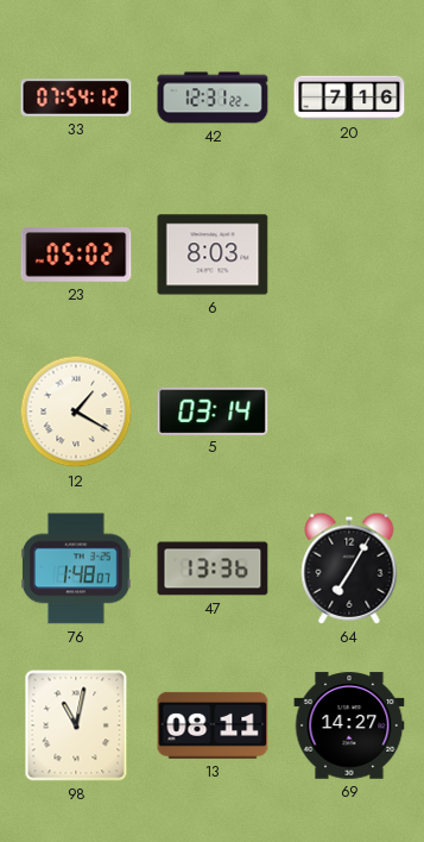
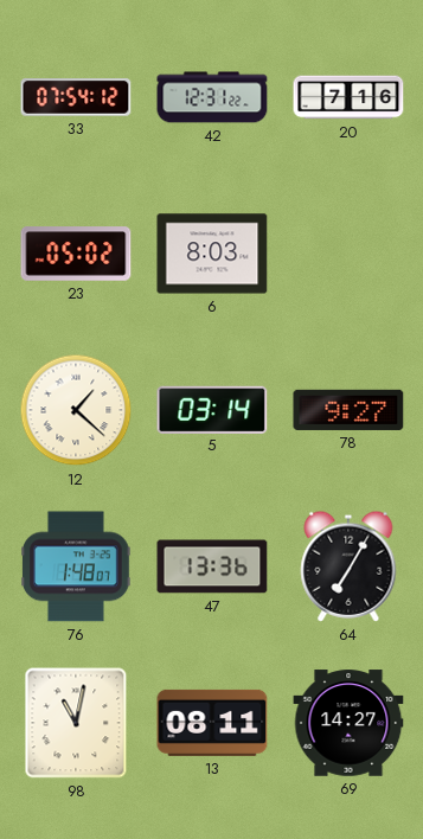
12: 1:20 -> 1:22 (76, 410)
78: none -> 9:27 (348, 410)
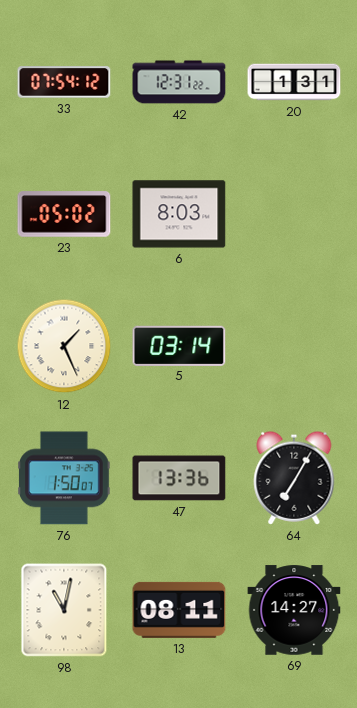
20: 7:16 -> 1:31 (294, 82)
12: 1:22 -> 1:26 (64, 346)
78: 9:27 -> none (348, 410)
76: 1:48 -> 1:50 (65, 478)
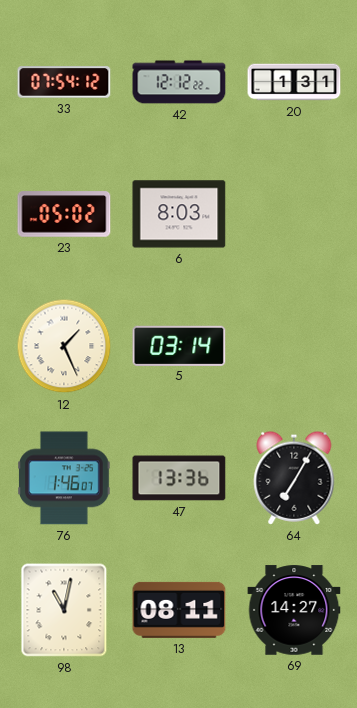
42: 12:31 -> 12:12 (179, 82)
76: 1:50 -> 1:46 (65, 478)
